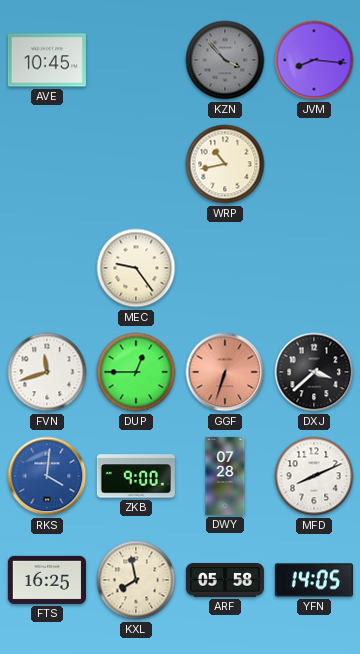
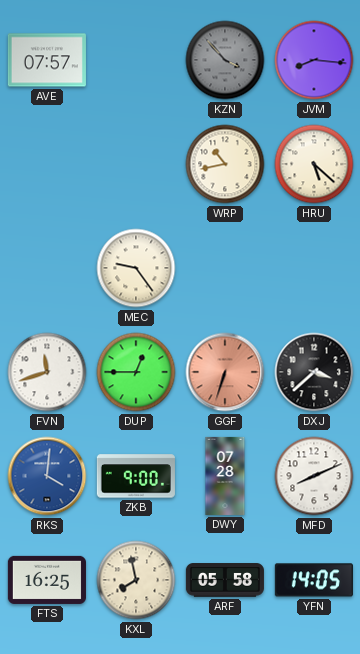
AVE: 10:45 -> 07:57 (47, 60)
HRU: none -> 5:22 (314, 164)
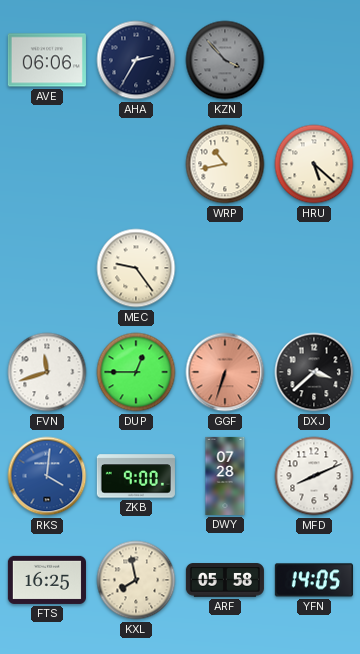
AVE: 07:57 -> 06:06 (47, 60)
AHA: none -> 2:35 (136, 60)
JVM: 8:16 -> none (314, 60)
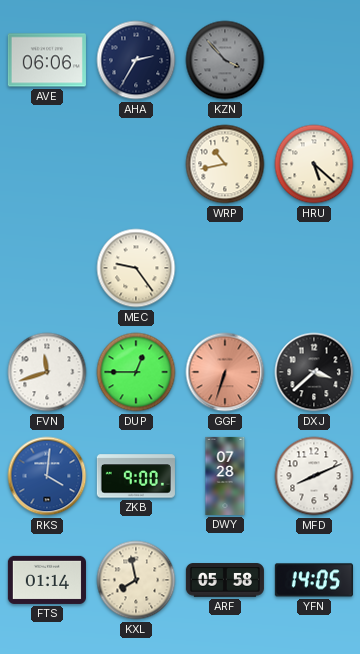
FTS: 16:25 -> 01:14 (47, 580)
